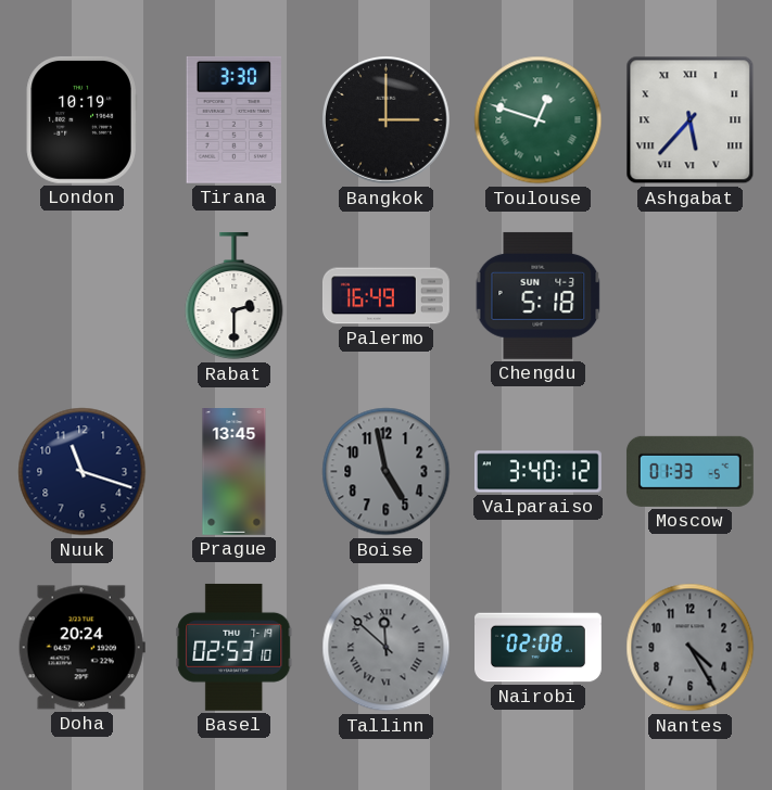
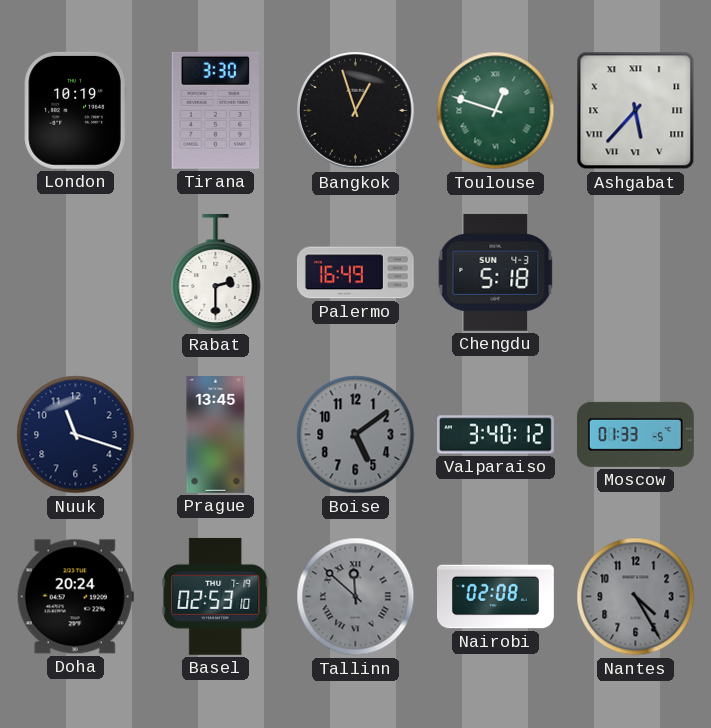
Bangkok: 3:00 -> 12:57 (356, 111)
Boise: 4:58 -> 5:09 (356, 435)
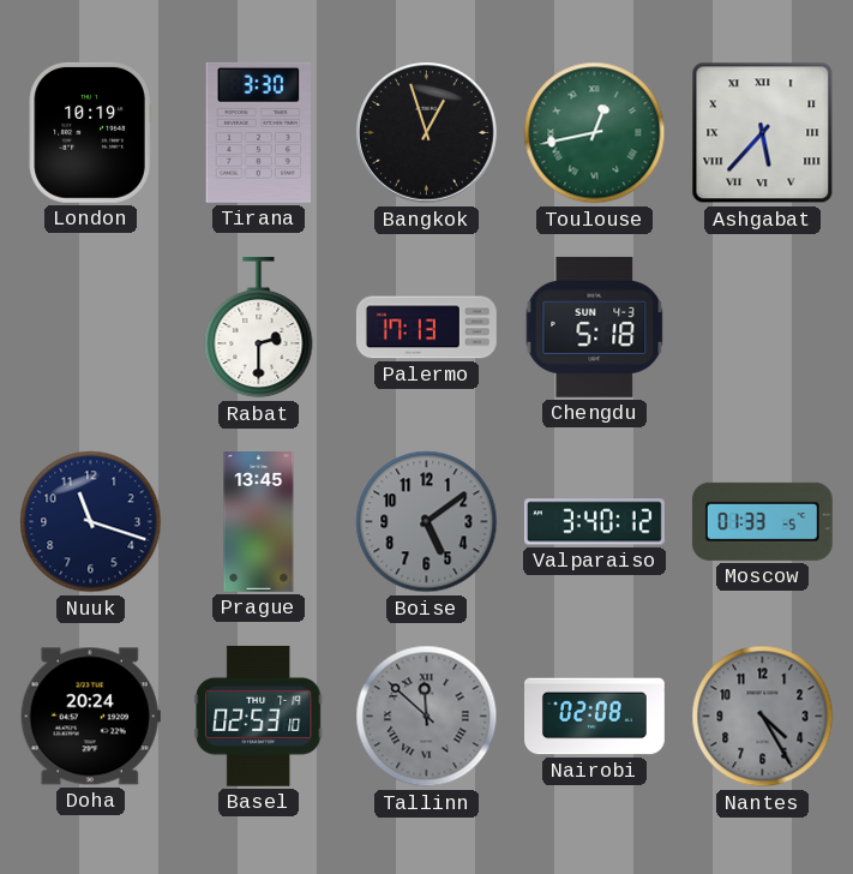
Toulouse: 12:48 -> 12:43 (595, 133)
Palermo: 16:49 -> 17:13 (426, 328)
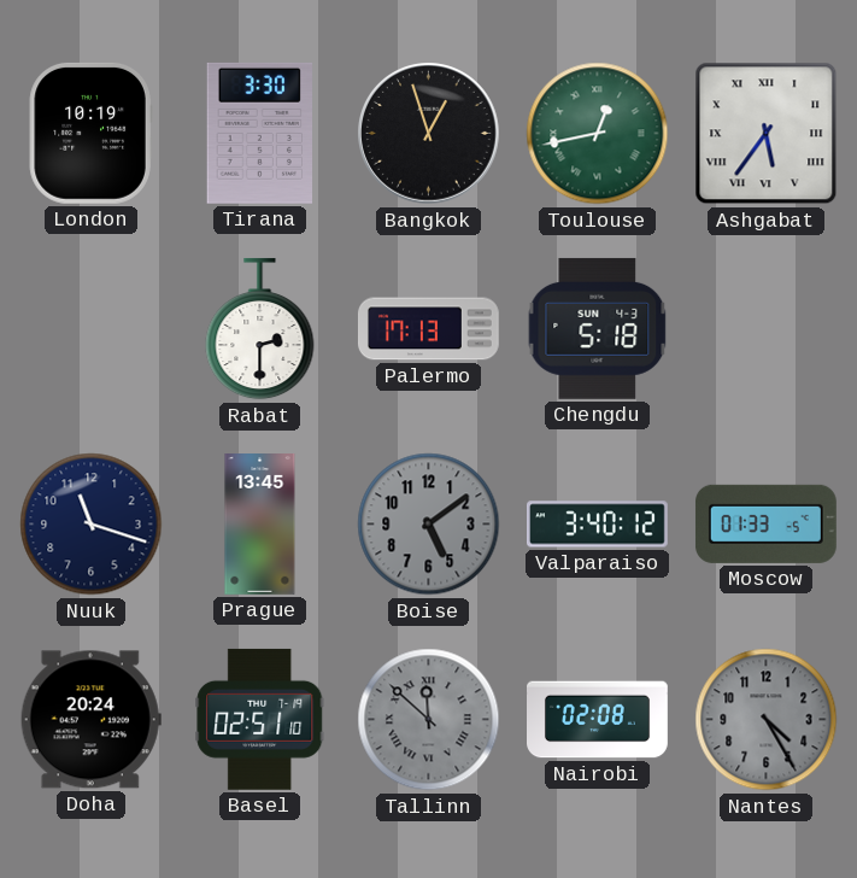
Ashgabat: 5:37 -> 5:36 (767, 134)
Basel: 02:53 -> 02:51 (260, 719)
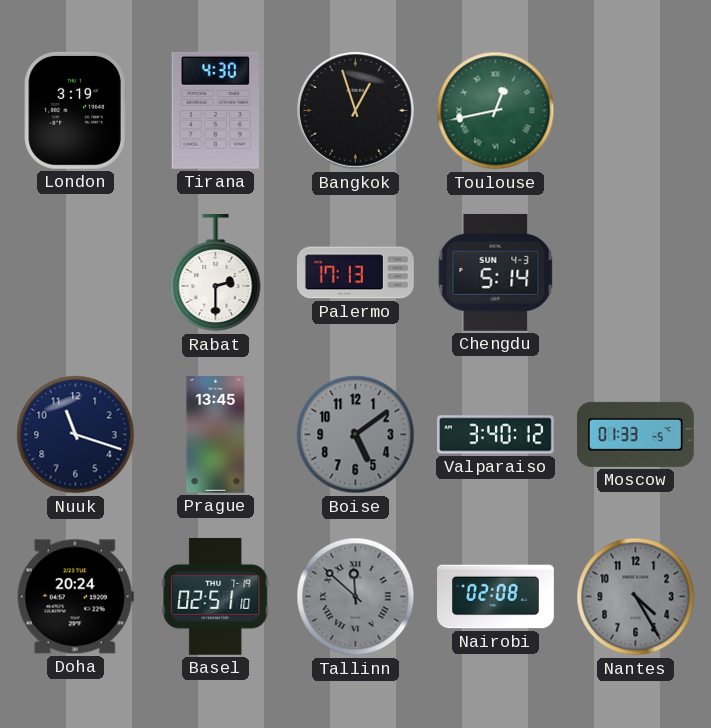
London: 10:19 -> 3:19 (75, 110)
Tirana: 3:30 -> 4:30 (216, 110)
Ashgabat: 5:36 -> none (767, 134)
Chengdu: 5:18 -> 5:14 (496, 272)
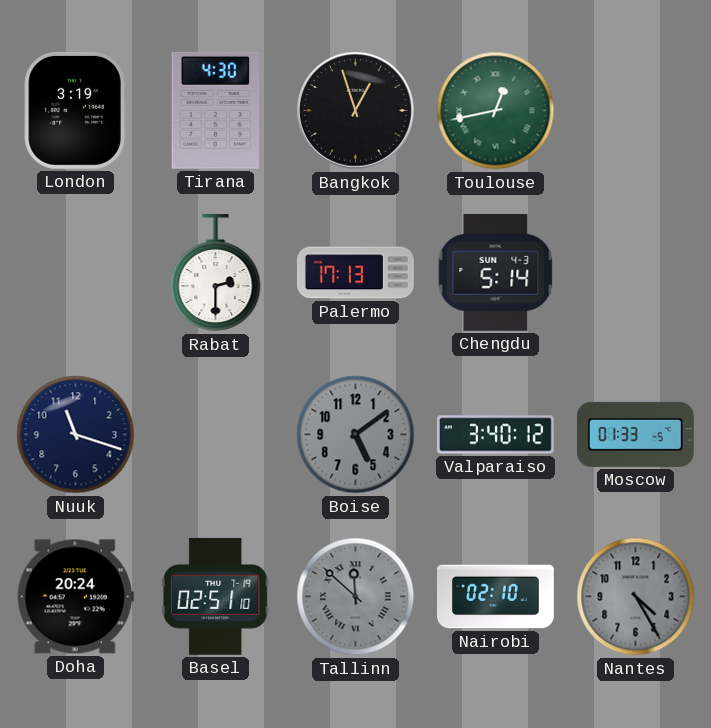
Prague: 13:45 -> none (216, 435)
Nairobi: 02:08 -> 02:10 (496, 597)
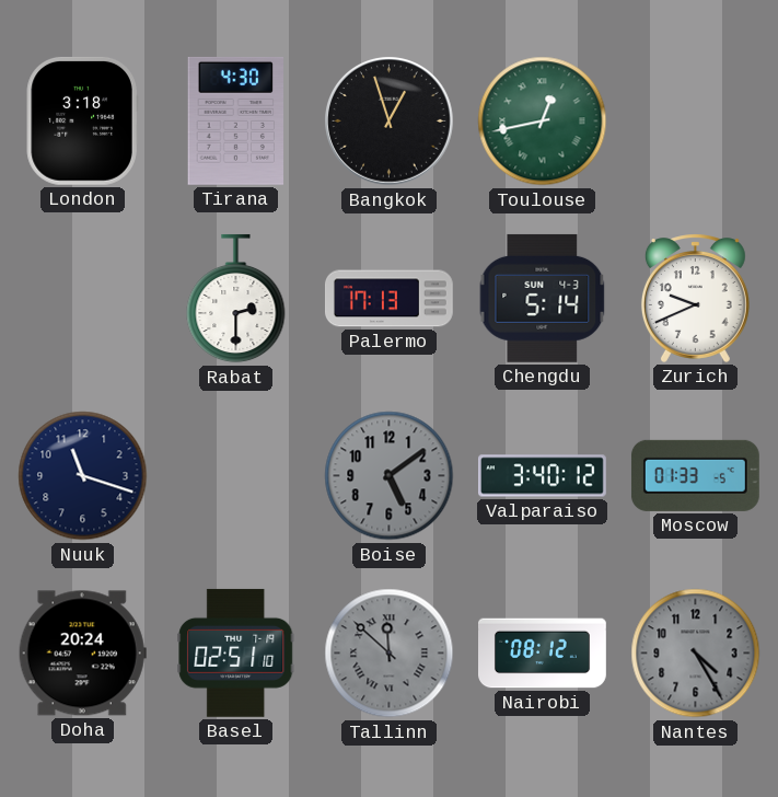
London: 3:19 -> 3:18 (82, 120)
Zurich: none -> 9:41 (695, 298)
Nairobi: 02:10 -> 08:12 (543, 654)
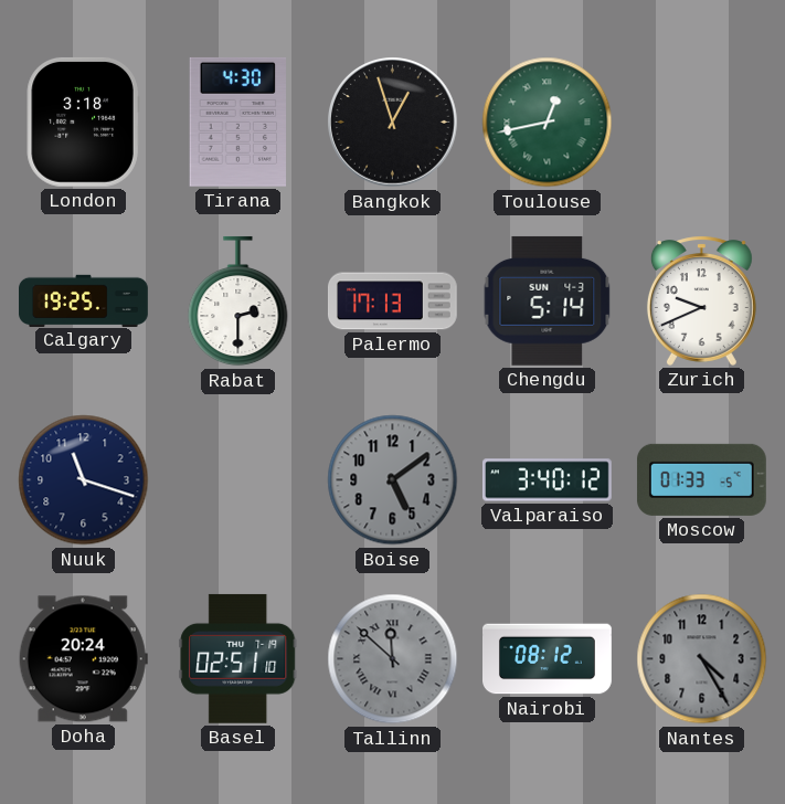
Calgary: none -> 19:25 (84, 300)
